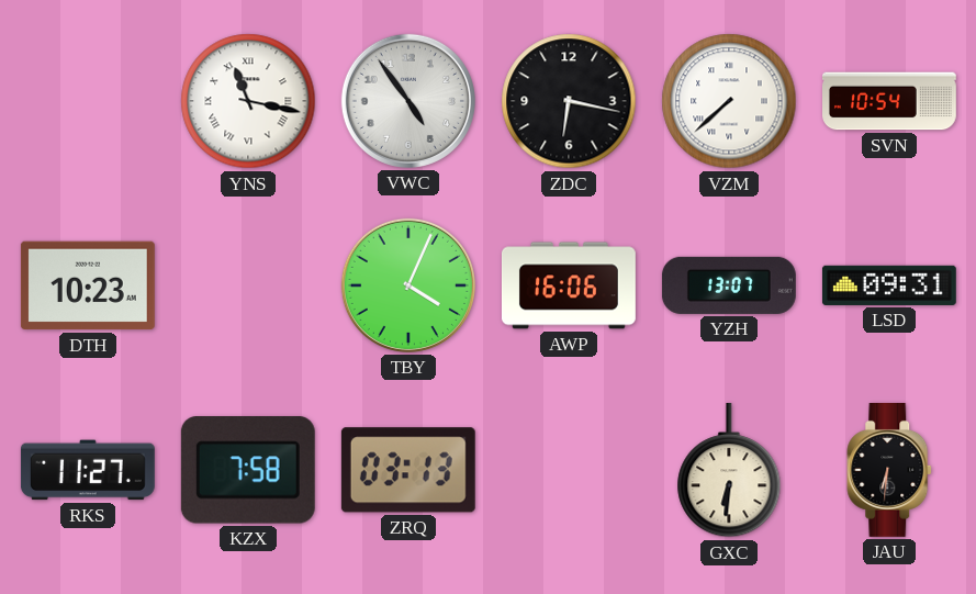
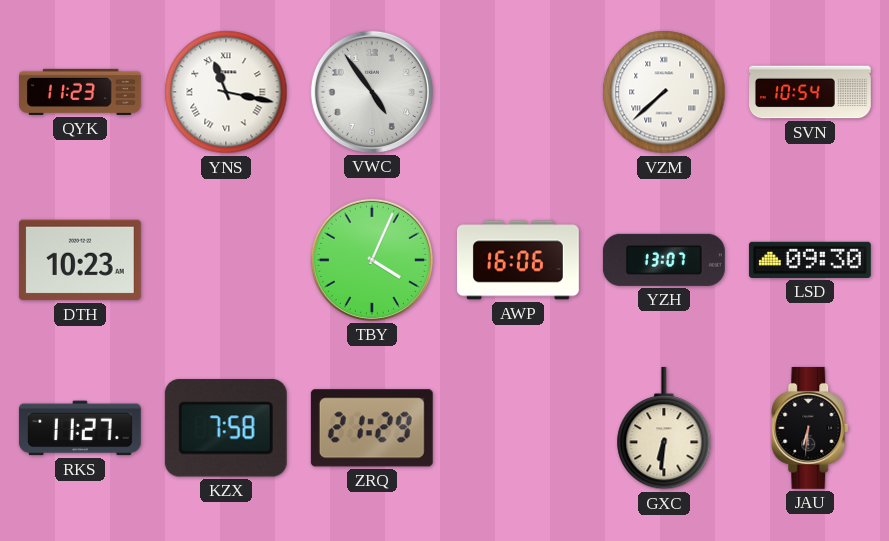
QYK: none -> 11:23 (81, 92)
ZDC: 6:17 -> none (569, 101)
LSD: 09:31 -> 09:30 (810, 260)
ZRQ: 03:13 -> 21:29 (372, 428)
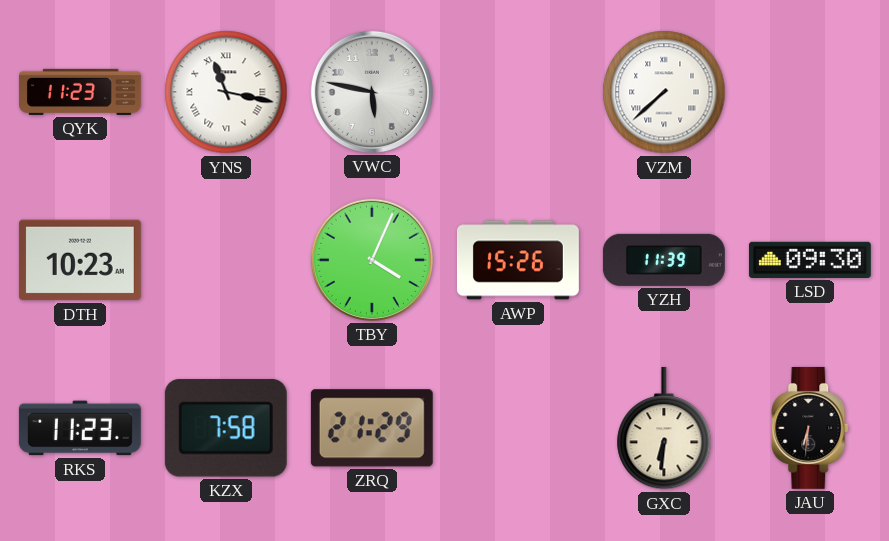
VWC: 4:54 -> 5:47 (372, 92)
SVN: 10:54 -> none (811, 92)
AWP: 16:06 -> 15:26 (518, 260)
YZH: 13:07 -> 11:39 (664, 260)
RKS: 11:27 -> 11:23 (80, 428)
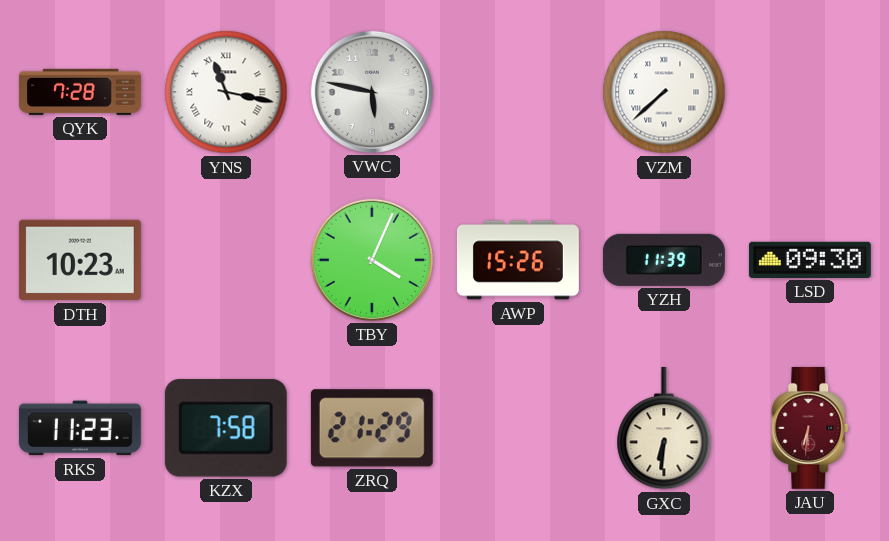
QYK: 11:23 -> 7:28 (81, 92)
JAU dial: black -> burgundy (811, 428)
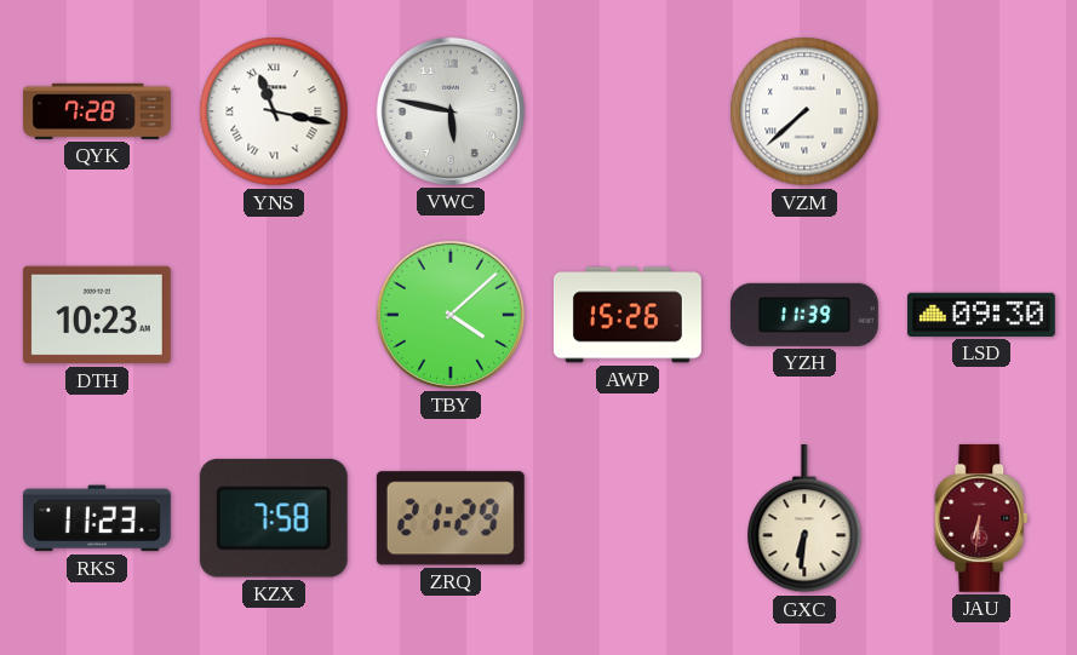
TBY: 4:04 -> 4:08 (451, 315)
